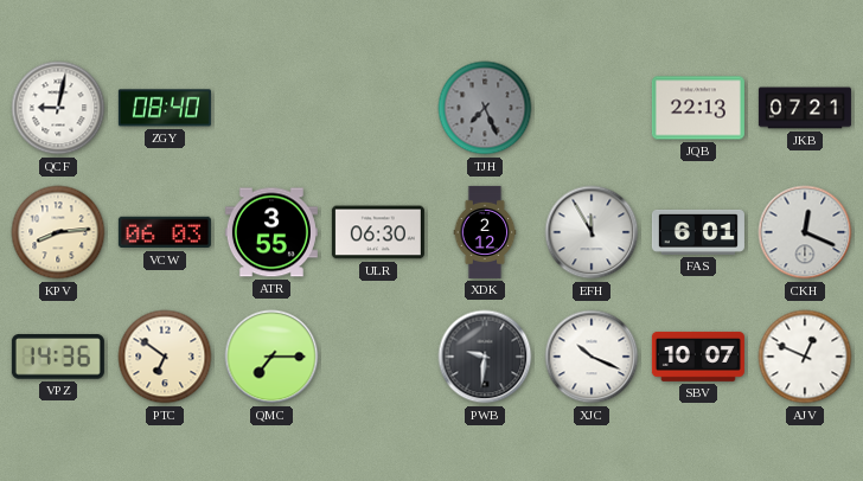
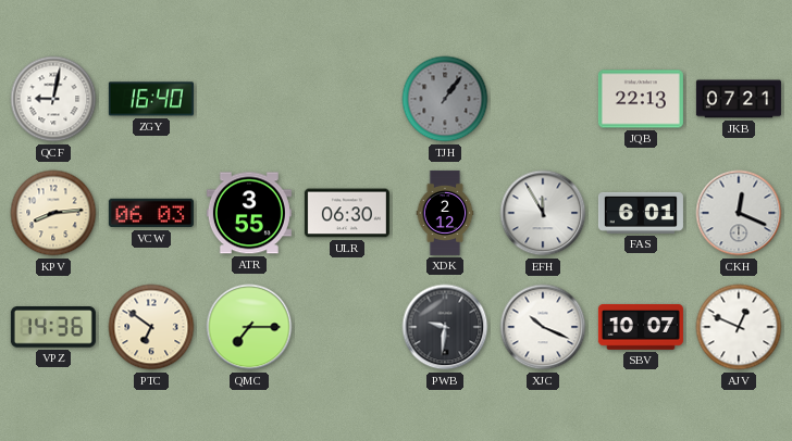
ZGY: 08:40 -> 16:40 (151, 99)
TJH: 7:26 -> 1:06 (445, 99)
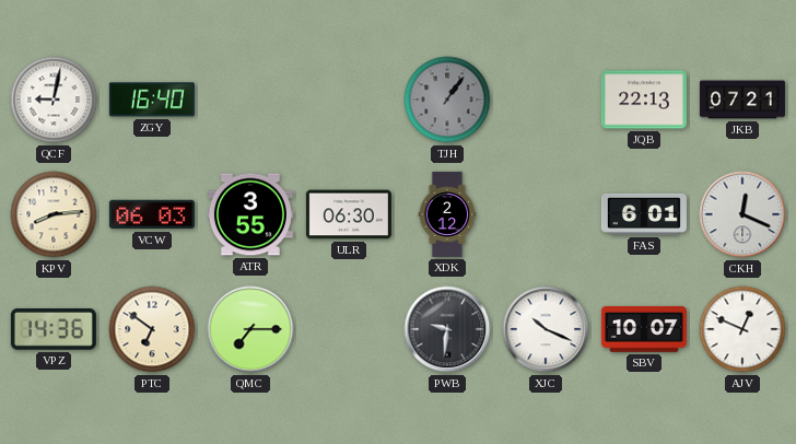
EFH: 11:55 -> none (543, 213)
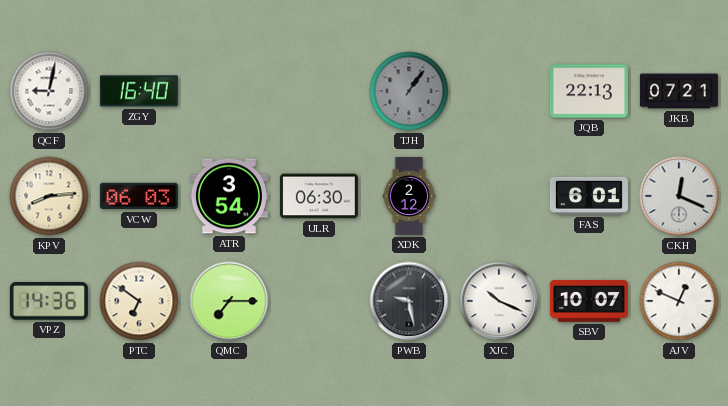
ATR: 3:55 -> 3:54 (229, 196)
PWB: 9:31 -> 9:28 (409, 301)
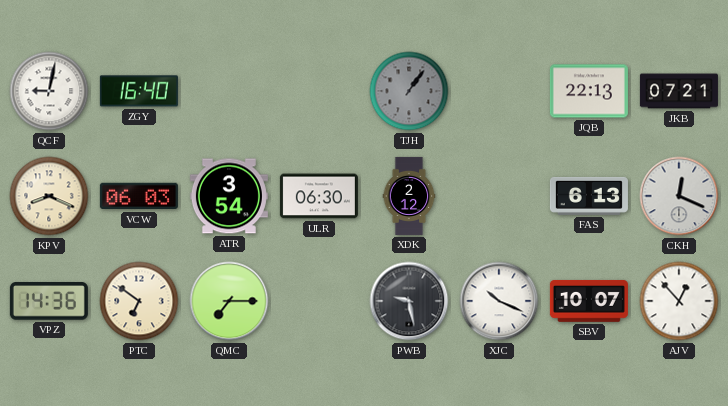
KPV: 8:14 -> 8:19 (49, 196)
FAS: 6:01 -> 6:13 (589, 196)
AJV: 12:49 -> 12:53 (679, 301)
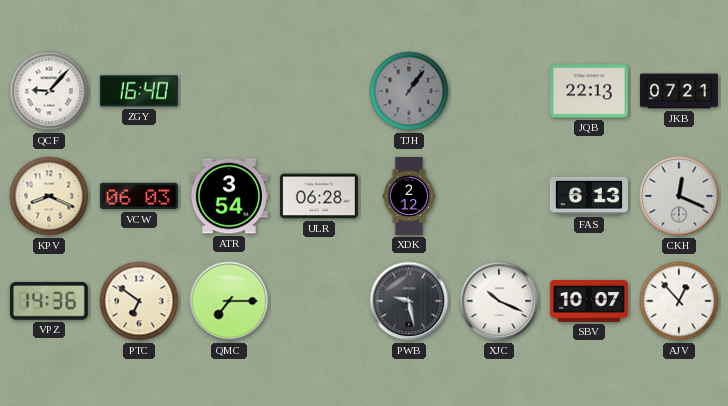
QCF: 9:02 -> 9:07 (49, 91)
ULR: 06:30 -> 06:28 (319, 196)
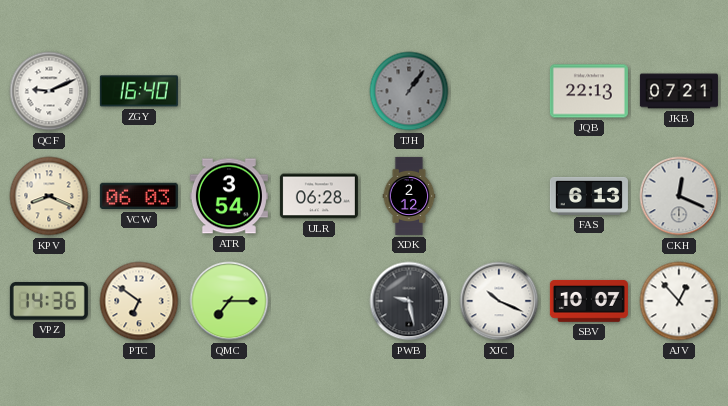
QCF: 9:07 -> 9:11 (49, 91)
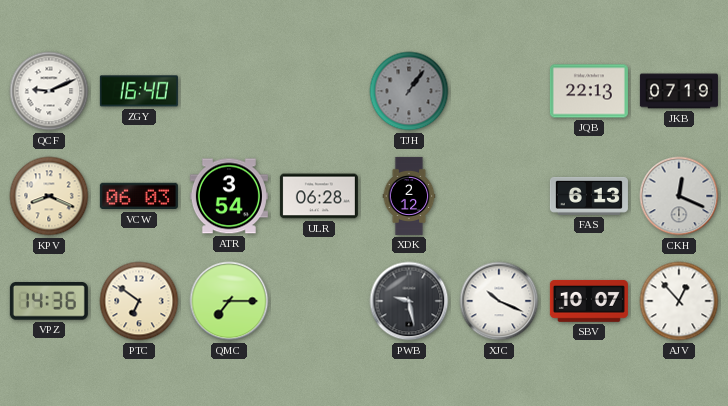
JKB: 07:21 -> 07:19 (679, 91)
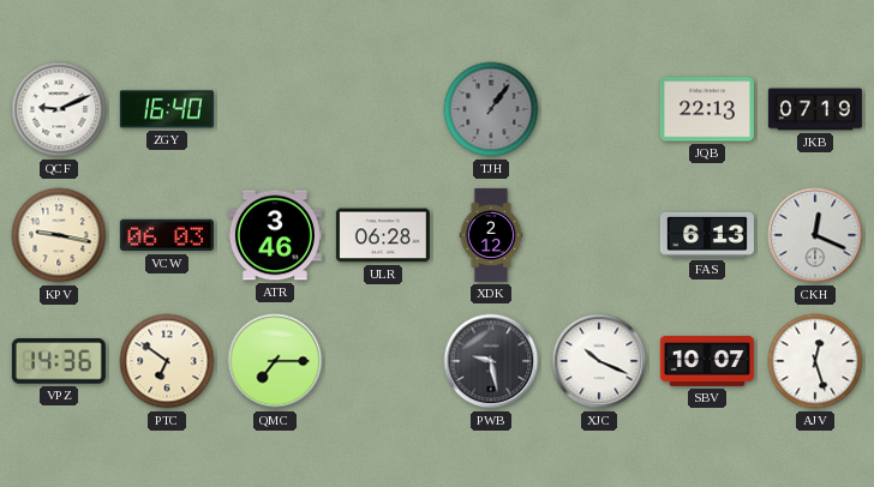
KPV: 8:19 -> 9:17 (59, 235)
ATR: 3:54 -> 3:46 (275, 235)
AJV: 12:53 -> 12:27 (815, 361)
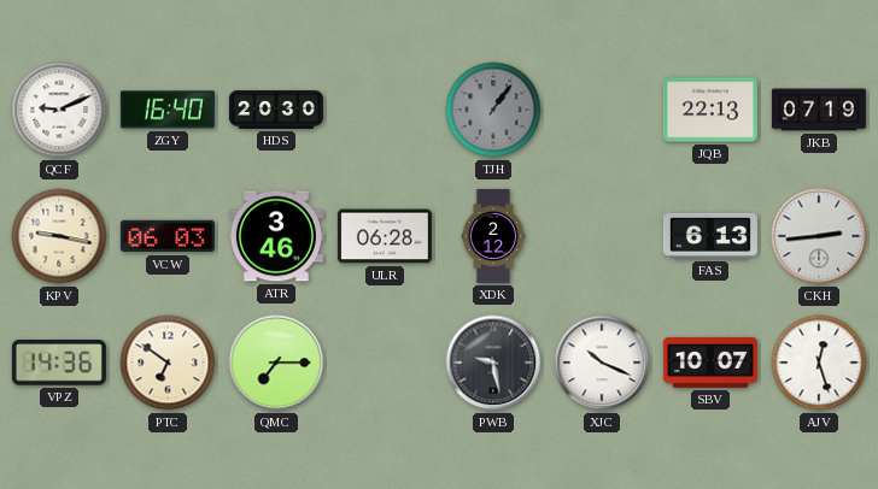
HDS: none -> 20:30 (276, 111)
CKH: 12:19 -> 2:44 (819, 236)
